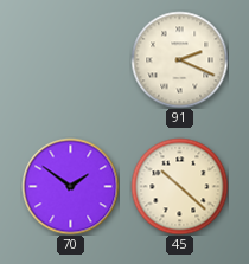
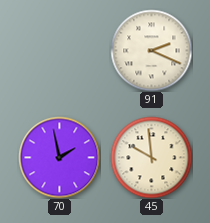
70: 1:51 -> 1:58 (59, 157)
45: 10:22 -> 9:59 (151, 157)
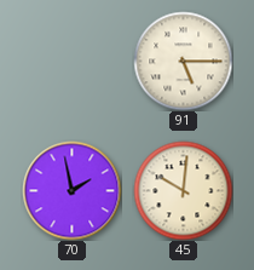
91: 2:19 -> 5:15 (183, 61)
45: 9:59 -> 10:01 (183, 190)
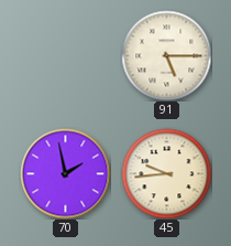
45: 10:01 -> 9:44 (166, 173)
